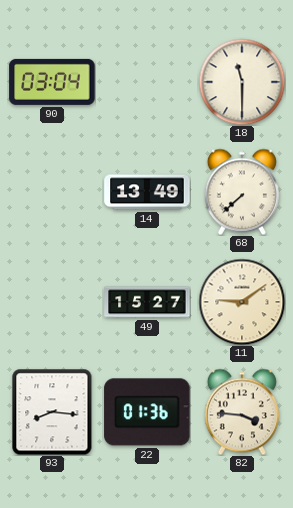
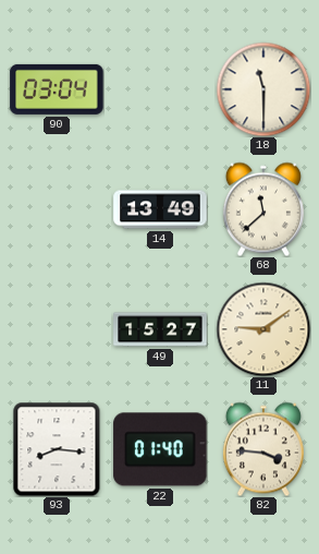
68: 7:38 -> 11:38 (263, 209)
22: 01:36 -> 01:40 (160, 449)
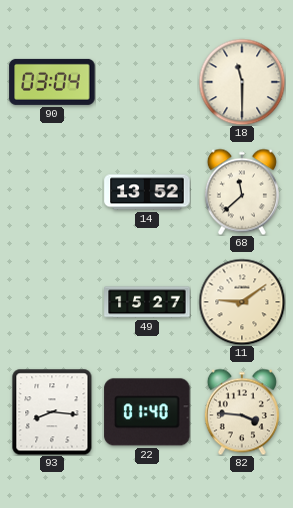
14: 13:49 -> 13:52 (147, 192)
